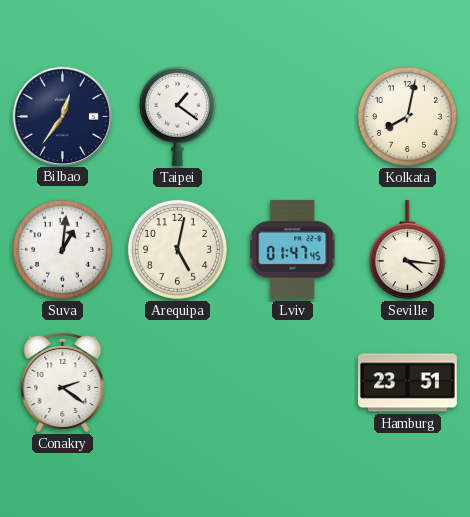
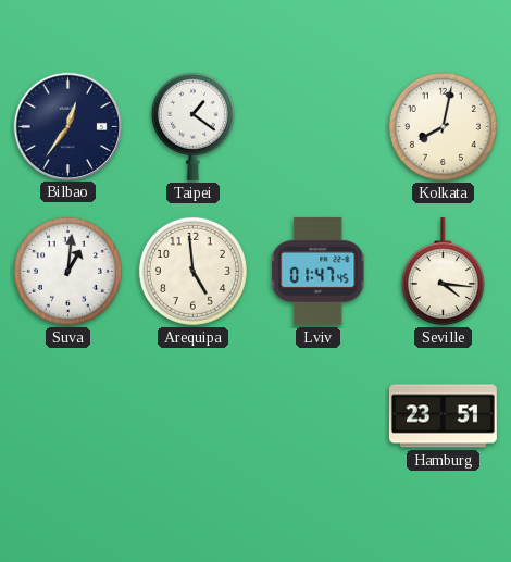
Arequipa: 5:02 -> 4:59 (192, 271)
Conakry: 2:21 -> none (63, 382)
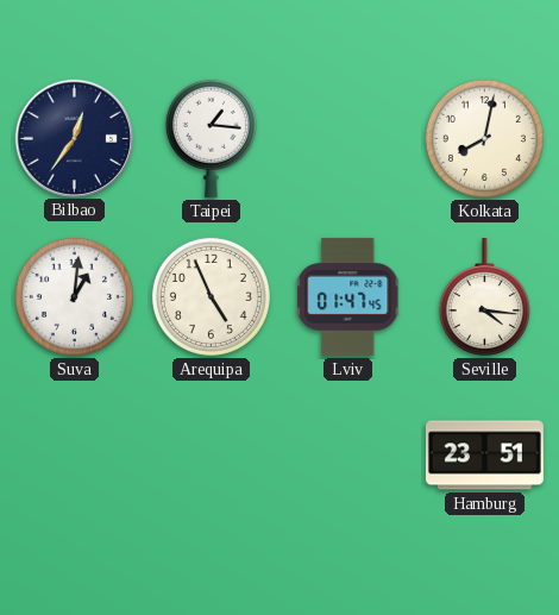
Taipei: 1:21 -> 1:16 (211, 138)
Arequipa: 4:59 -> 4:56 (211, 296)
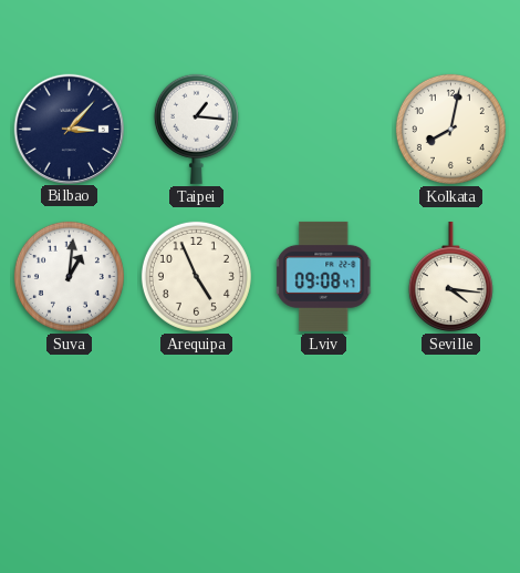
Bilbao: 12:36 -> 3:07 (69, 129)
Lviv: 01:47 -> 09:08 (324, 276)
Hamburg: 23:51 -> none (484, 456)
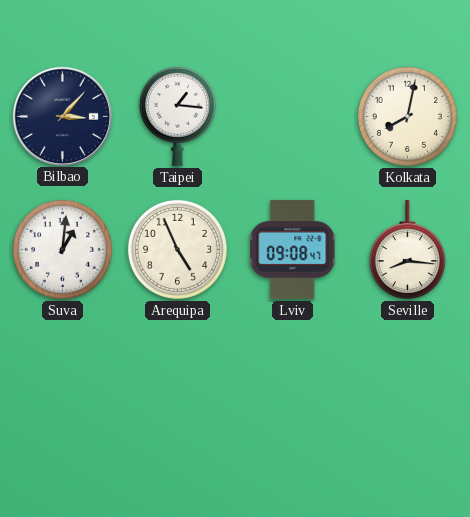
Seville: 4:16 -> 8:16 (407, 249)
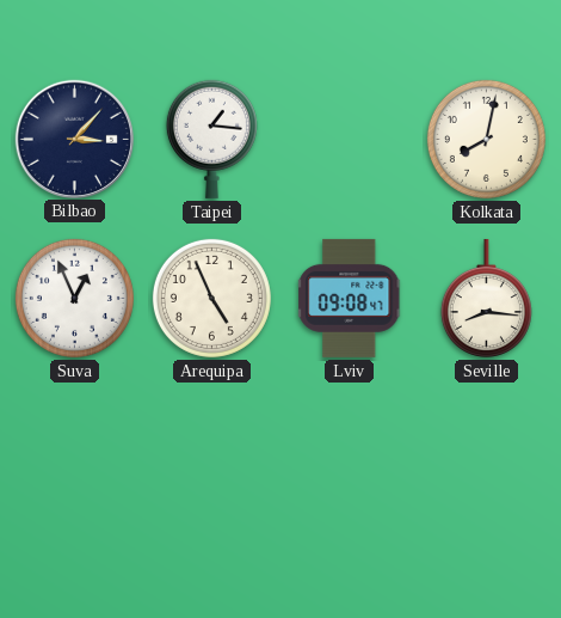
Suva: 1:01 -> 12:56 (74, 298)
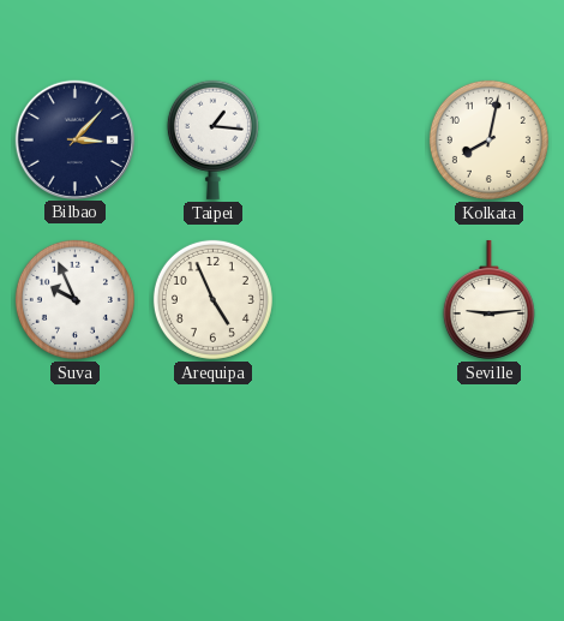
Suva: 12:56 -> 9:56 (74, 299)
Lviv: 09:08 -> none (350, 298)
Seville: 8:16 -> 9:14 (488, 299)
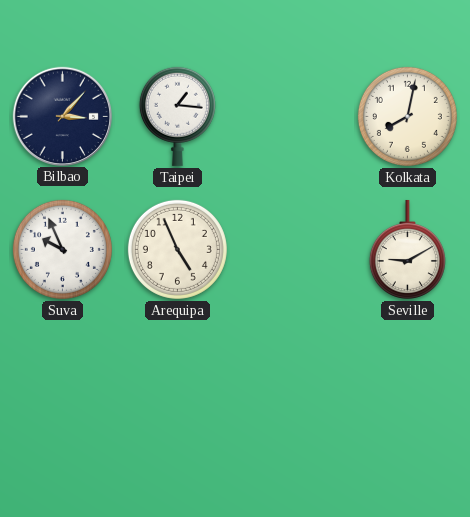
Seville: 9:14 -> 9:10 (407, 249)
